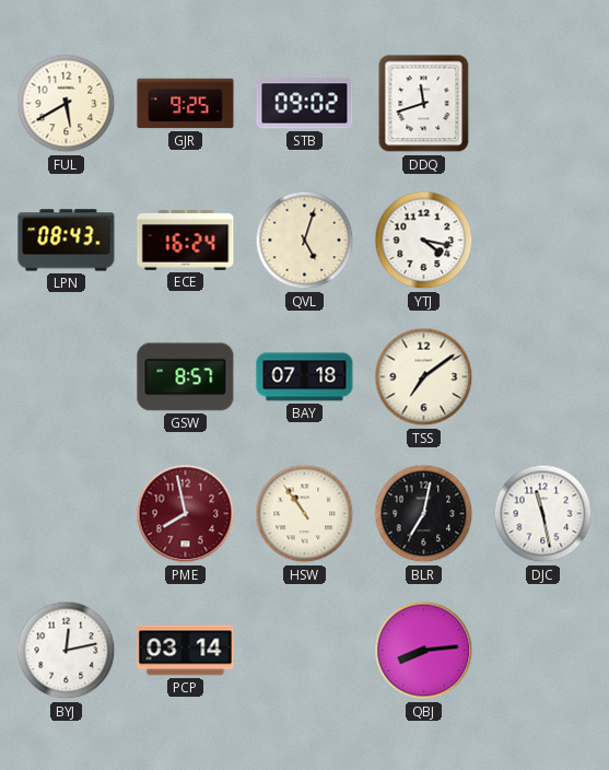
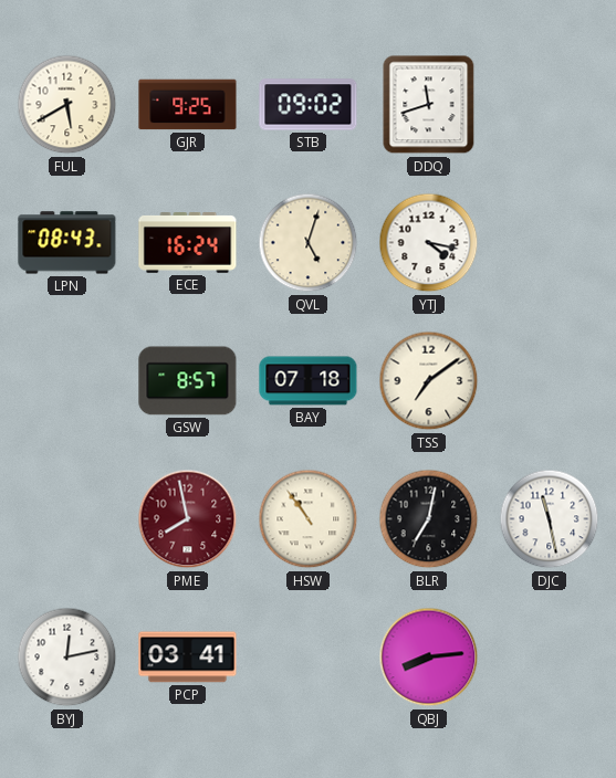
PCP: 03:14 -> 03:41 (188, 658)
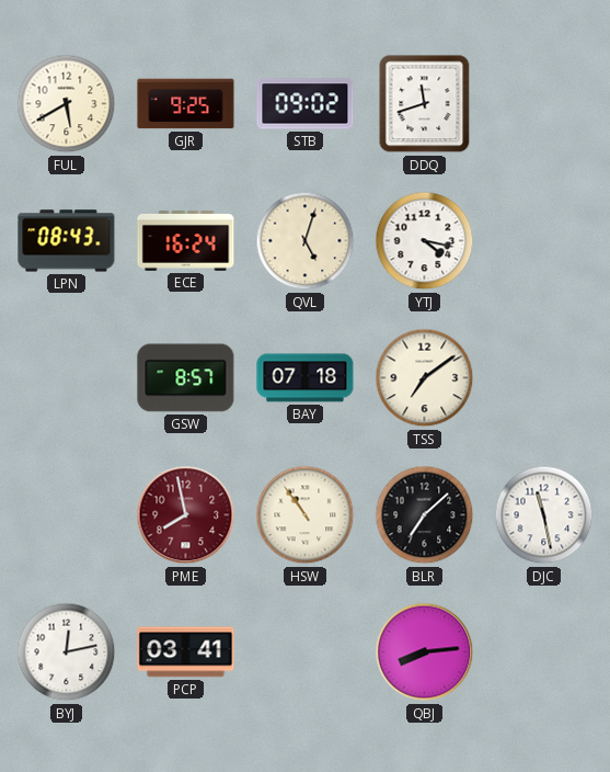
BLR: 7:02 -> 7:08 (425, 515)
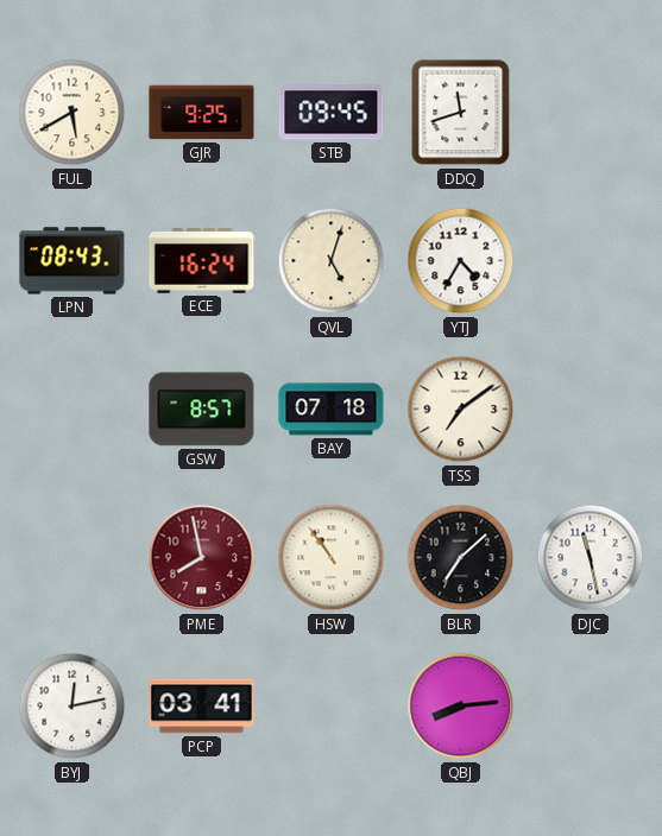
STB: 09:02 -> 09:45 (332, 113)
YTJ: 4:17 -> 4:35 (461, 261)
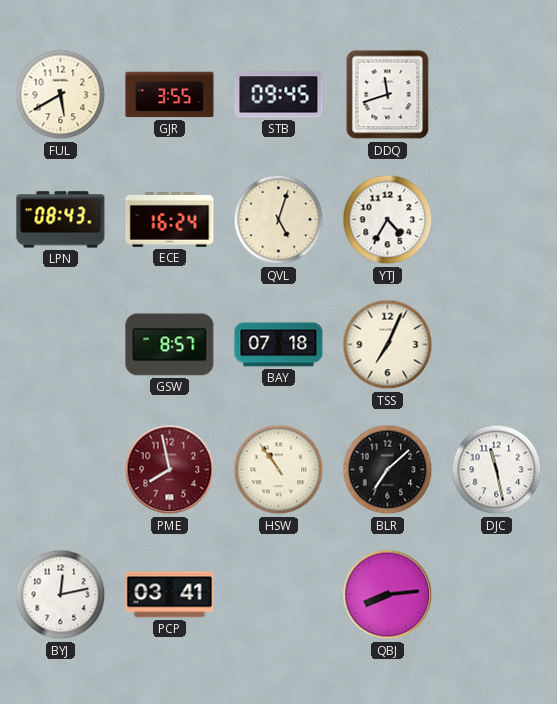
GJR: 9:25 -> 3:55 (170, 95)
TSS: 7:09 -> 7:04 (388, 345)
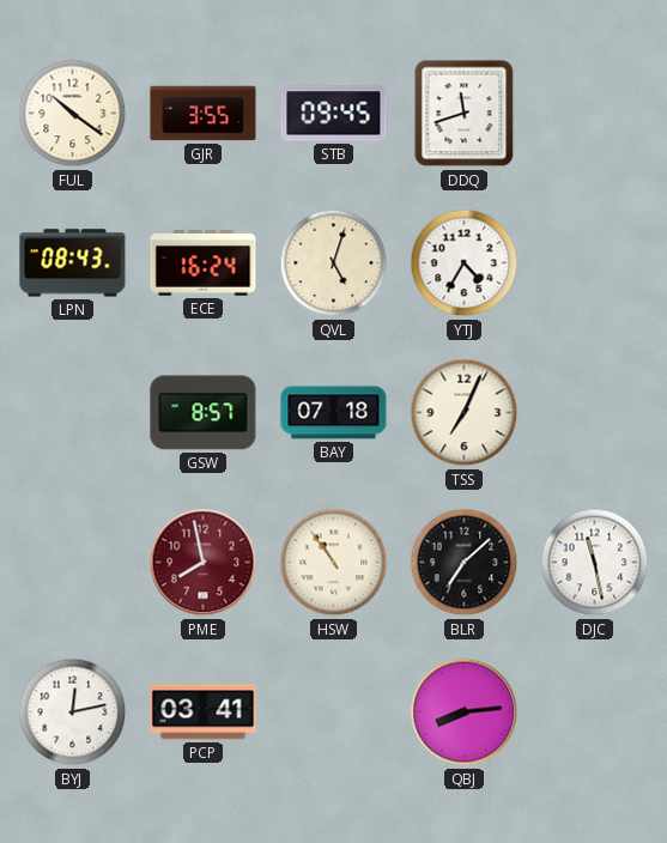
FUL: 5:40 -> 10:21 (73, 114)
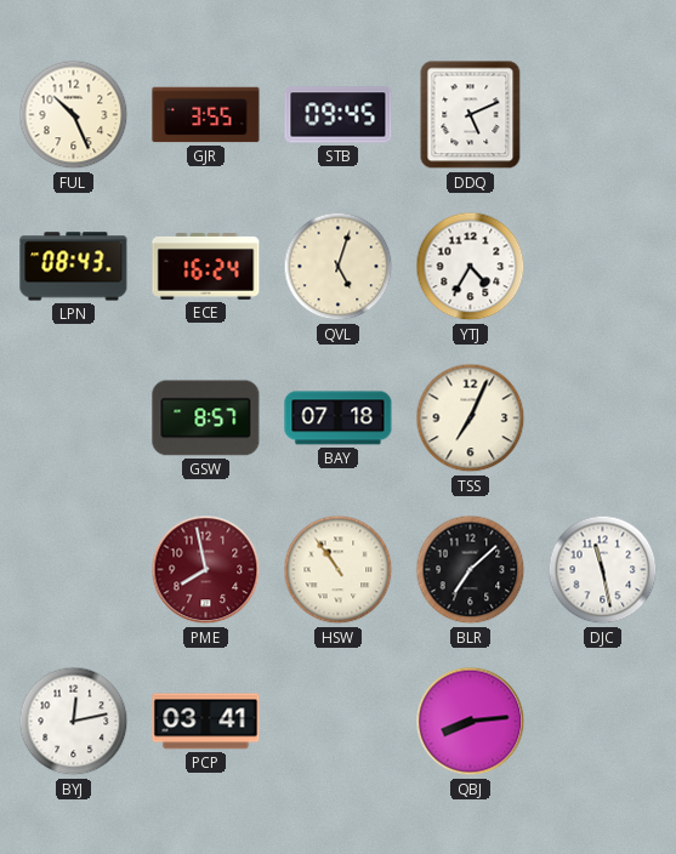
FUL: 10:21 -> 10:26 (74, 115)
DDQ: 11:42 -> 5:11 (471, 115)
